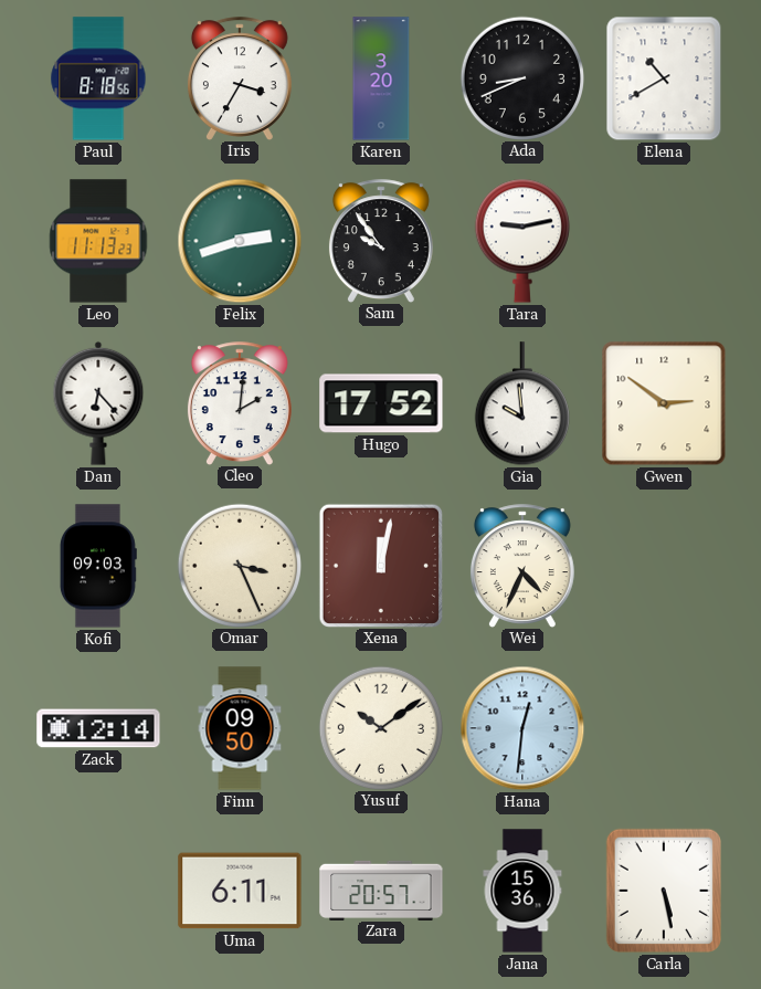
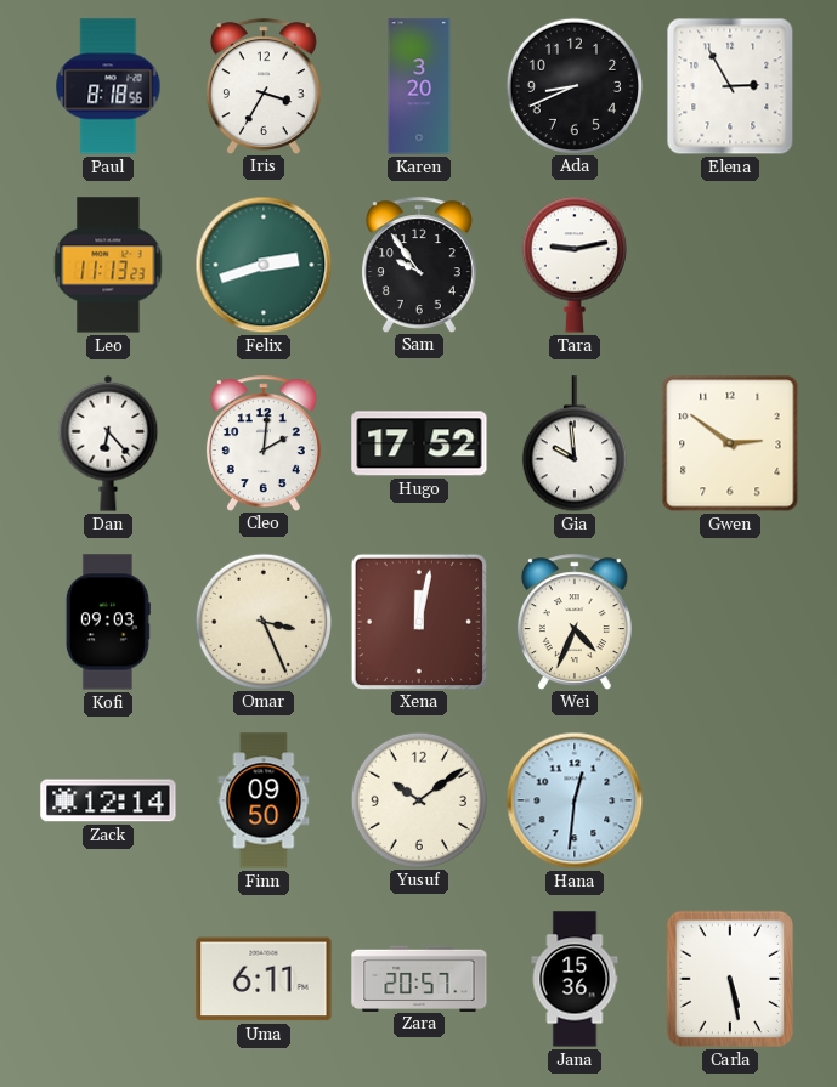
Elena: 10:40 -> 2:55 (730, 86)
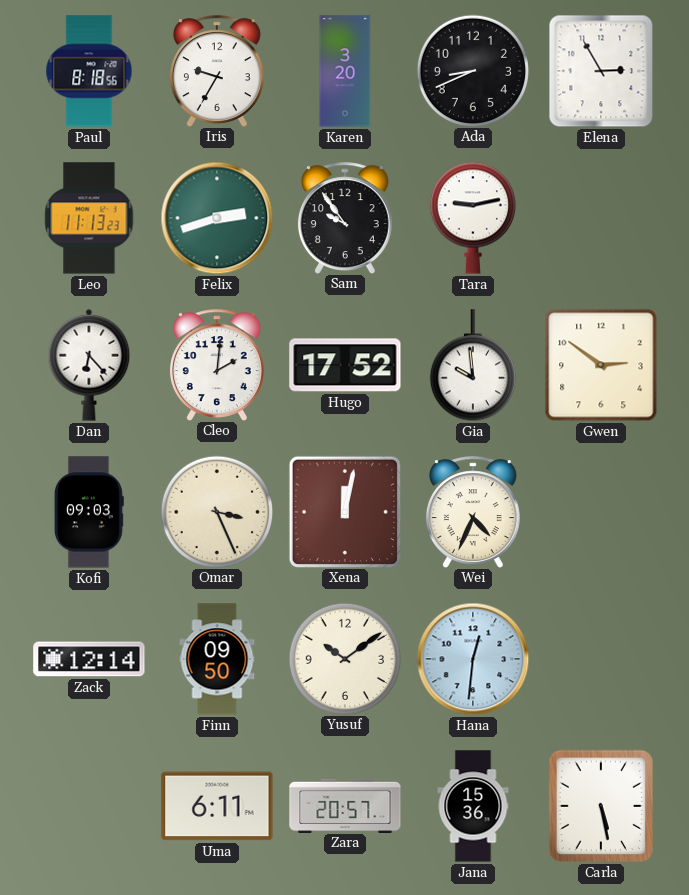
Iris: 3:35 -> 9:35 (217, 71)
